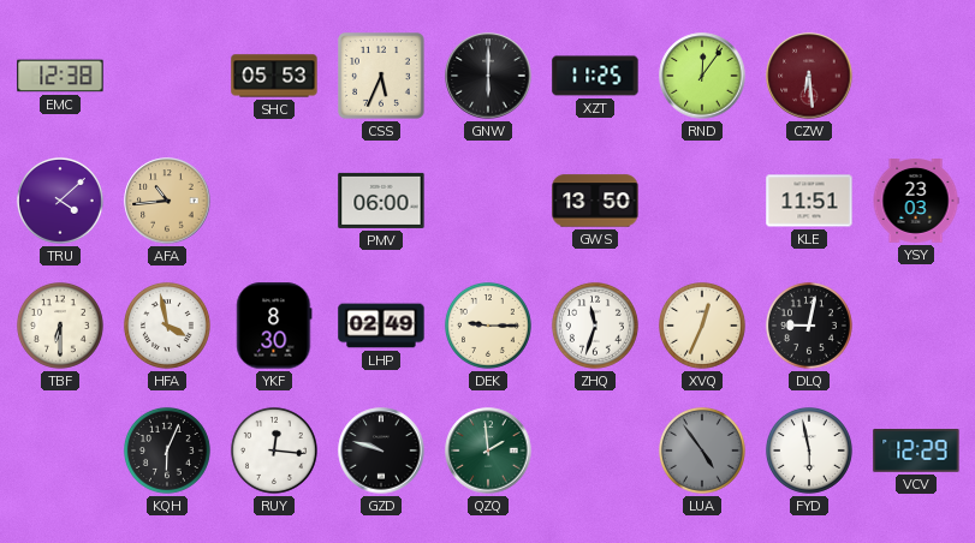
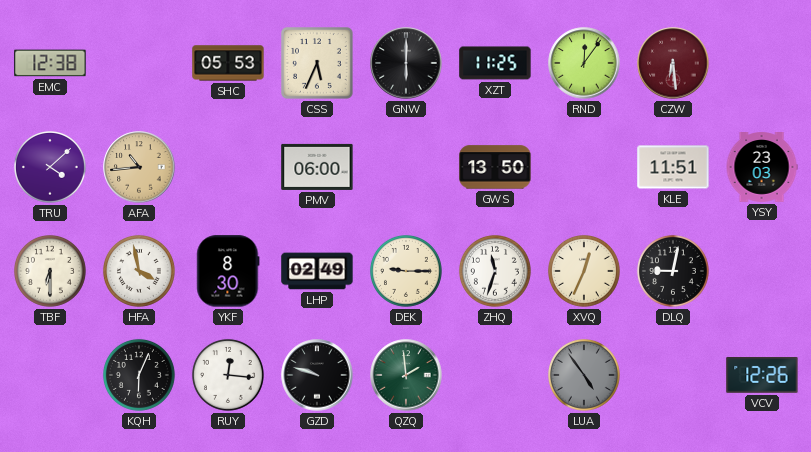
FYD: 5:58 -> none (809, 450)
VCV: 12:29 -> 12:26 (762, 376)
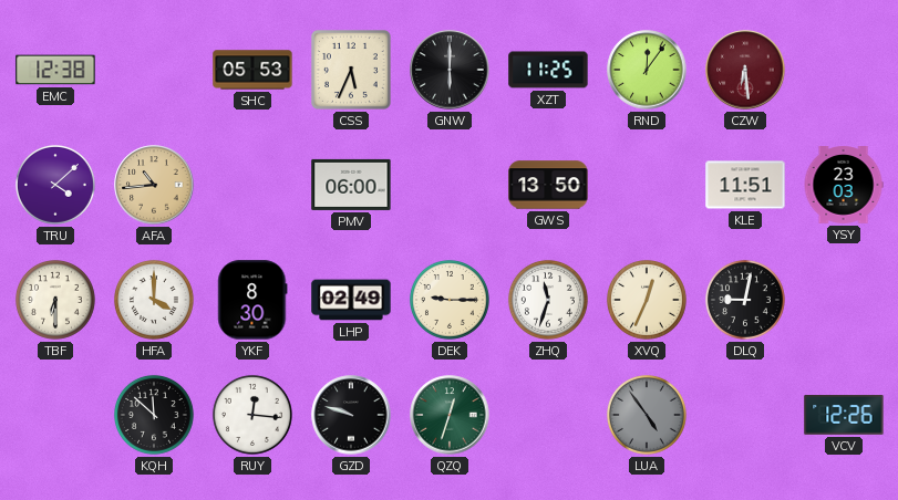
HFA: 3:58 -> 4:00 (154, 300)
KQH: 6:04 -> 11:52 (154, 415)
QZQ: 1:59 -> 12:33 (450, 415)
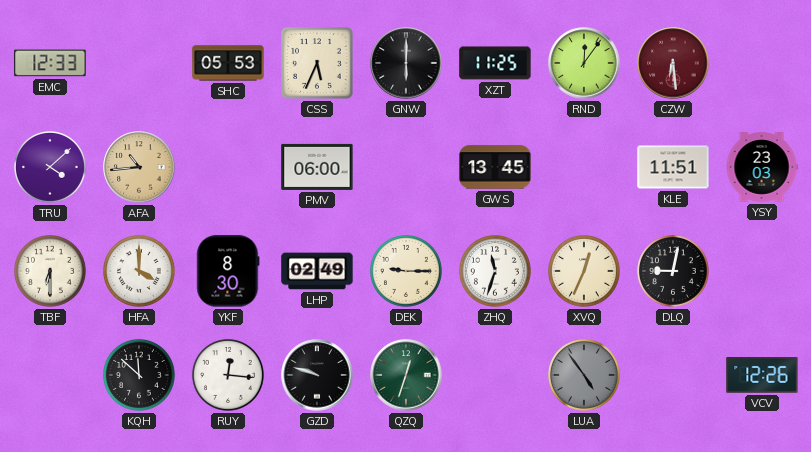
EMC: 12:38 -> 12:33 (50, 63)
GWS: 13:50 -> 13:45 (495, 167)
